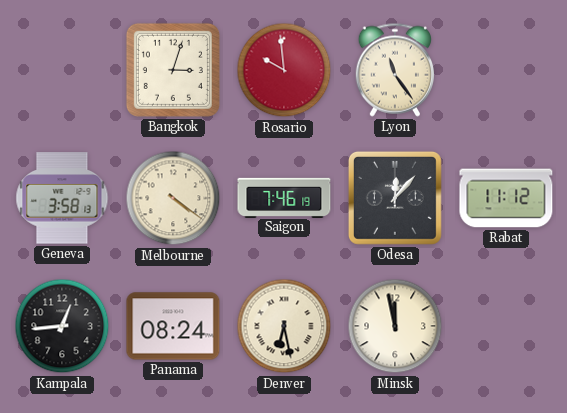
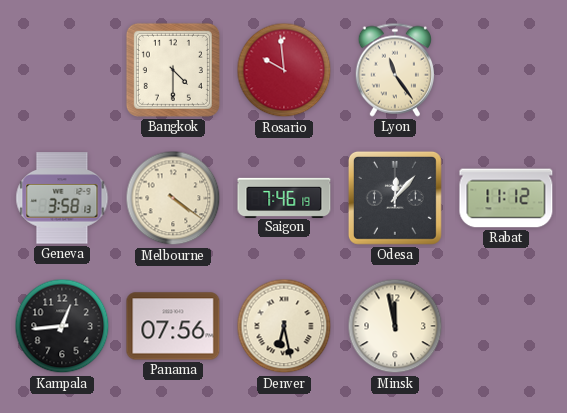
Bangkok: 3:03 -> 4:30 (173, 70)
Panama: 08:24 -> 07:56 (173, 326)
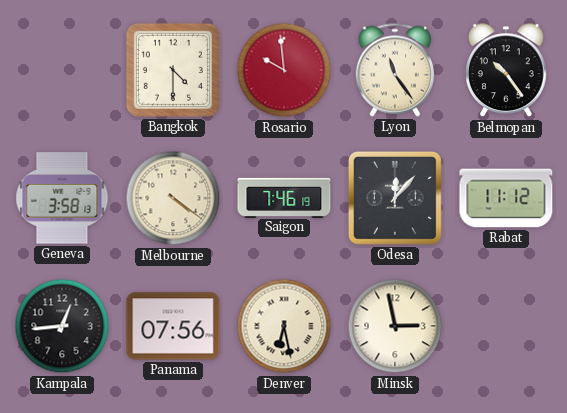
Belmopan: none -> 10:24 (507, 71)
Minsk: 11:58 -> 2:58 (395, 326)
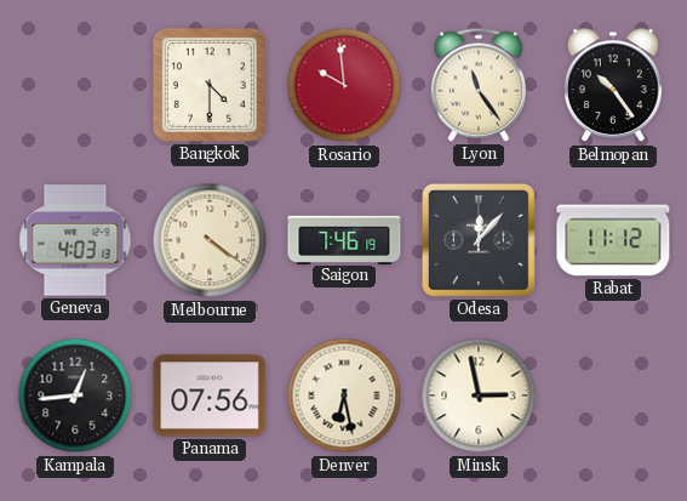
Geneva: 3:58 -> 4:03 (75, 240)
